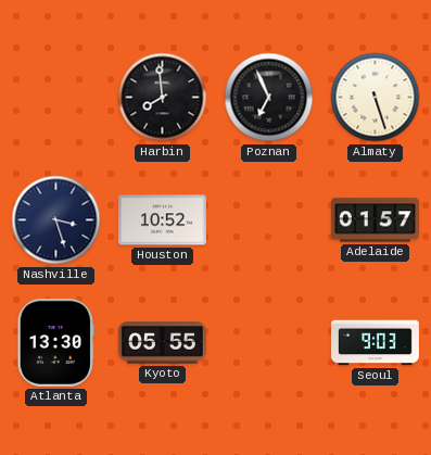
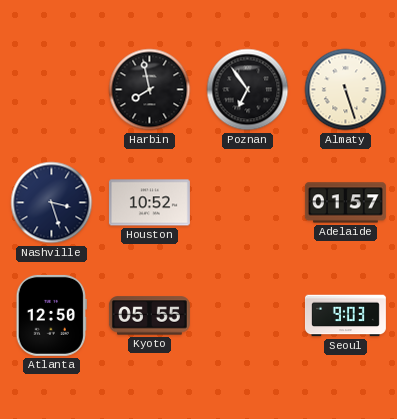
Harbin: 7:59 -> 7:58 (150, 90)
Poznan: 6:56 -> 6:54 (248, 90)
Atlanta: 13:30 -> 12:50 (51, 315)
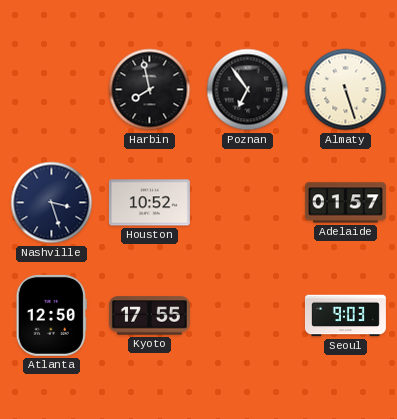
Kyoto: 05:55 -> 17:55 (149, 316)
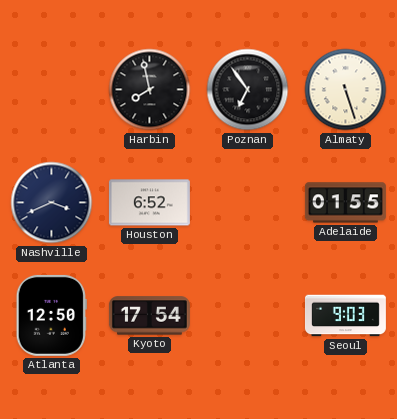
Nashville: 3:27 -> 3:41 (52, 203)
Houston: 10:52 -> 6:52 (149, 203)
Adelaide: 01:57 -> 01:55 (345, 203)
Kyoto: 17:55 -> 17:54 (149, 316)
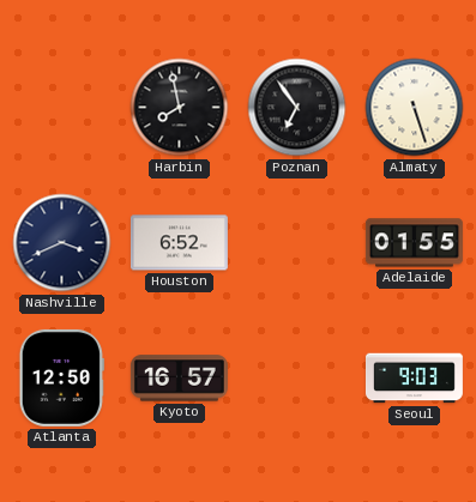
Kyoto: 17:54 -> 16:57 (179, 379)
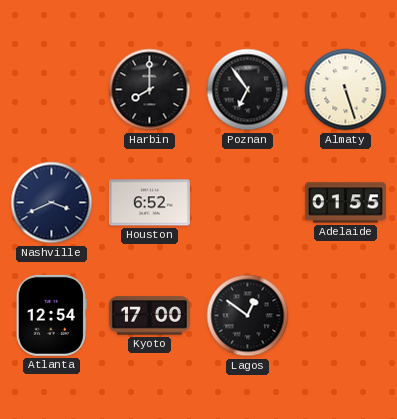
Harbin: 7:58 -> 8:00 (150, 90)
Atlanta: 12:50 -> 12:54 (51, 315)
Kyoto: 16:57 -> 17:00 (149, 316)
Lagos: none -> 12:51 (248, 316)
Seoul: 9:03 -> none (414, 379)
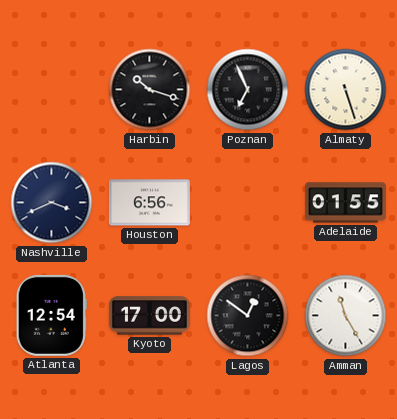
Harbin: 8:00 -> 10:18 (150, 90)
Poznan: 6:54 -> 6:56 (248, 90)
Houston: 6:52 -> 6:56 (149, 203)
Amman: none -> 11:25 (346, 316)
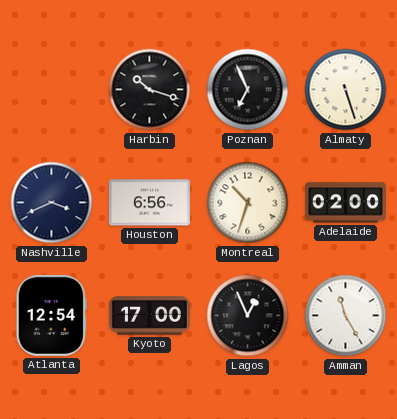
Montreal: none -> 10:33 (248, 203)
Adelaide: 01:55 -> 02:00 (345, 203)
Lagos: 12:51 -> 12:56 (248, 316)
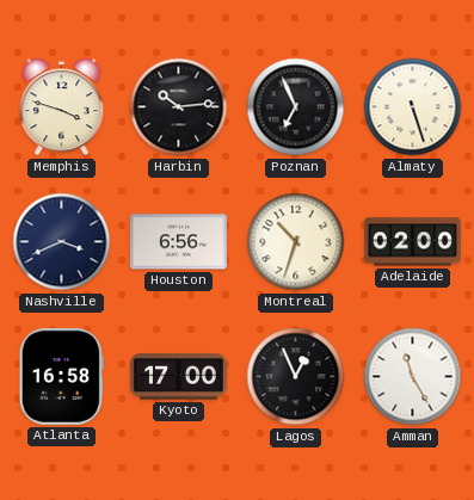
Memphis: none -> 3:48 (62, 107)
Harbin: 10:18 -> 10:14 (179, 107)
Atlanta: 12:54 -> 16:58 (61, 376)
